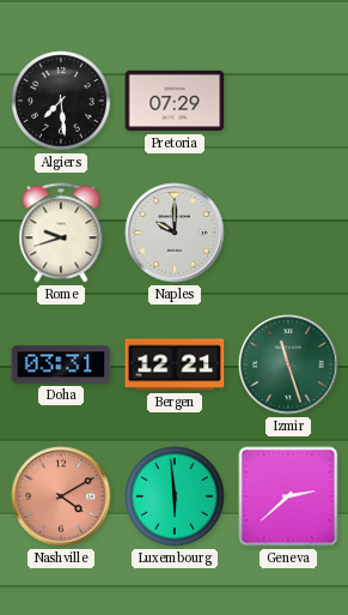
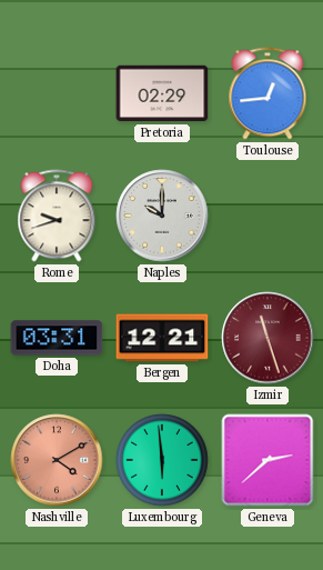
Algiers: 7:29 -> none (61, 101)
Pretoria: 07:29 -> 02:29 (162, 93)
Toulouse: none -> 12:44 (268, 93)
Izmir dial: green -> burgundy (268, 338)
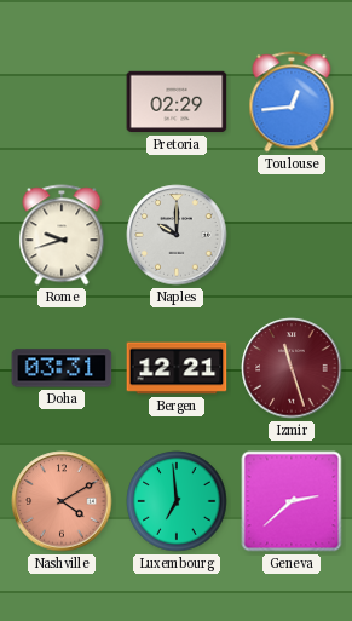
Luxembourg: 5:59 -> 6:59 (177, 501)
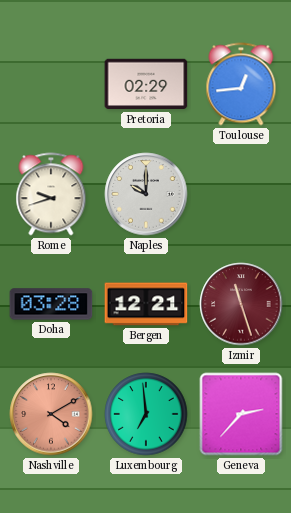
Doha: 03:31 -> 03:28 (51, 304)
Geneva: 2:38 -> 2:37 (241, 414)
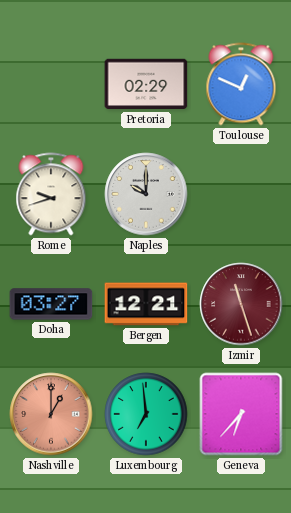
Toulouse: 12:44 -> 12:49 (241, 84)
Doha: 03:28 -> 03:27 (51, 304)
Nashville: 4:10 -> 1:00 (51, 414)
Geneva: 2:37 -> 6:37 (241, 414)
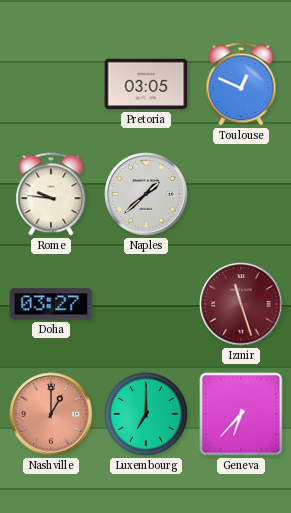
Pretoria: 02:29 -> 03:05 (146, 84)
Rome: 9:42 -> 9:46 (51, 194)
Naples: 10:00 -> 1:38 (146, 194)
Bergen: 12:21 -> none (146, 304)
Luxembourg: 6:59 -> 7:00 (146, 414)
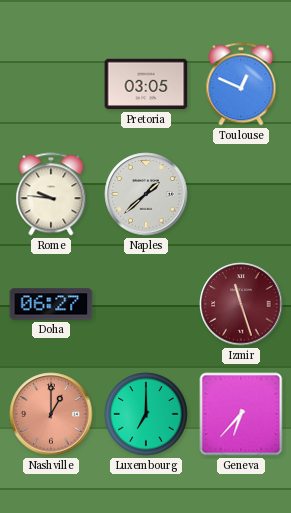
Doha: 03:27 -> 06:27 (51, 304)
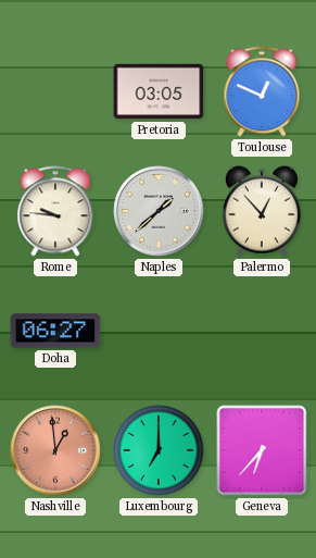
Palermo: none -> 12:53 (262, 211)
Izmir: 11:27 -> none (241, 304)
Nashville: 1:00 -> 12:59 (55, 450)
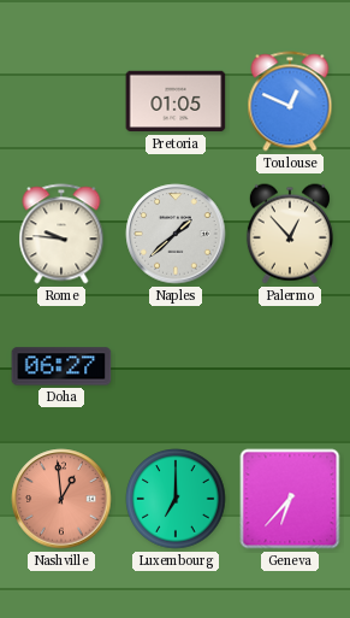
Pretoria: 03:05 -> 01:05 (176, 101)
